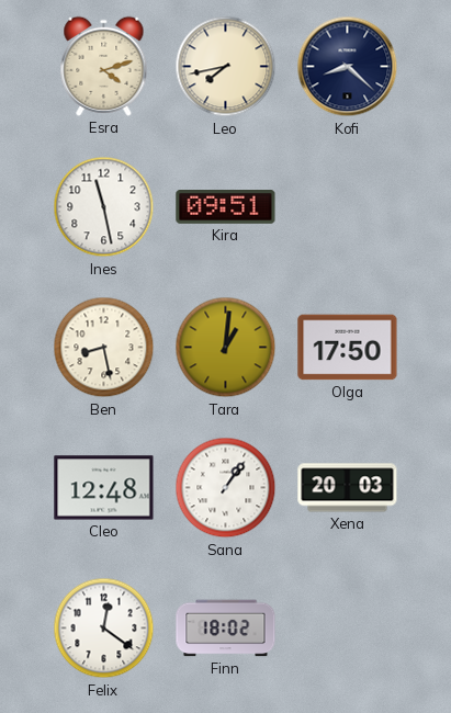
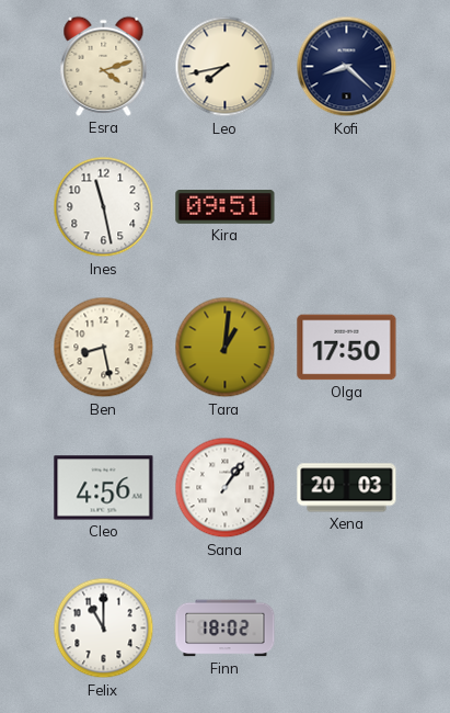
Cleo: 12:48 -> 4:56 (104, 488)
Felix: 12:21 -> 11:00 (104, 629)
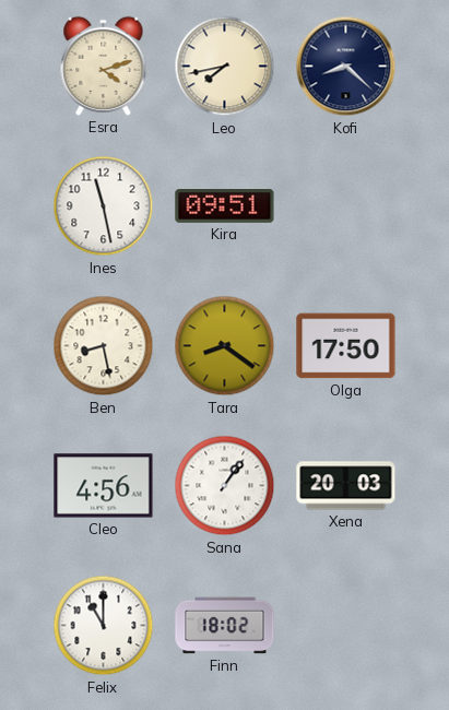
Tara: 1:01 -> 8:21 (225, 346)
